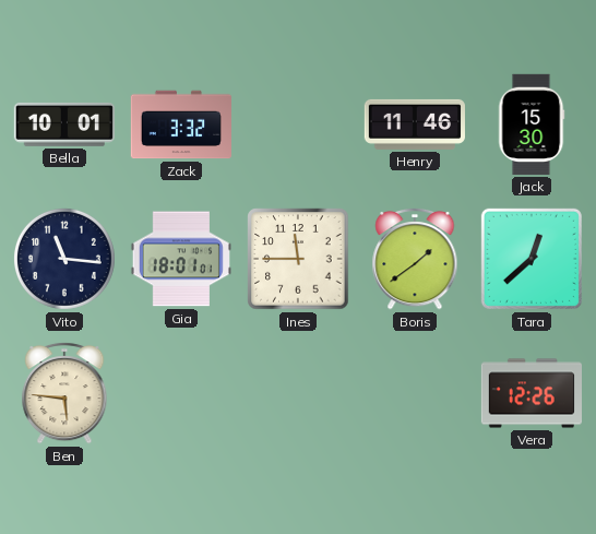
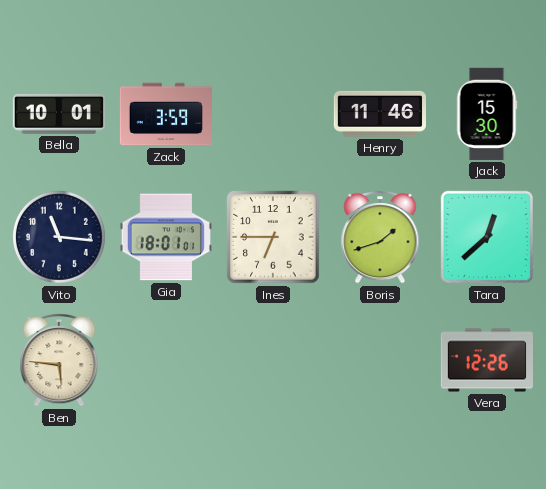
Zack: 3:32 -> 3:59 (166, 114)
Ines: 11:45 -> 6:45 (273, 237)
Boris: 1:39 -> 1:42 (380, 237)
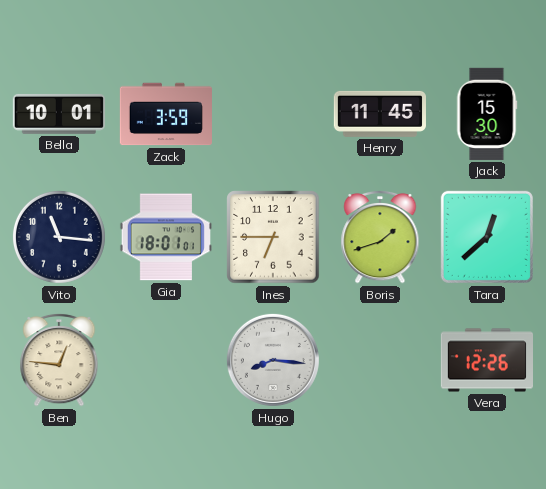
Henry: 11:46 -> 11:45 (380, 114)
Ben: 5:46 -> 12:46 (59, 360)
Hugo: none -> 8:16 (273, 360)
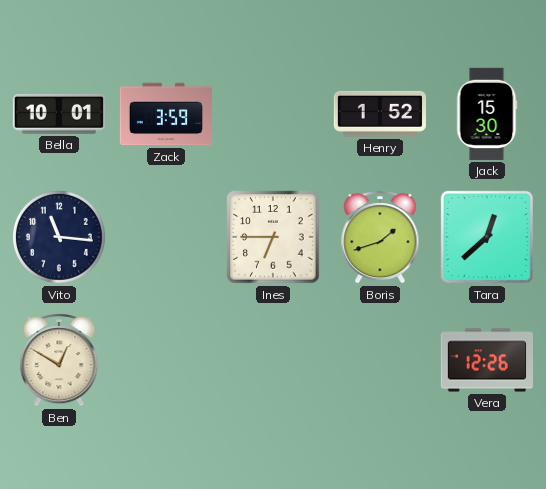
Henry: 11:45 -> 1:52 (380, 114)
Gia: 18:01 -> none (166, 237)
Ben: 12:46 -> 12:50 (59, 360)
Hugo: 8:16 -> none (273, 360)
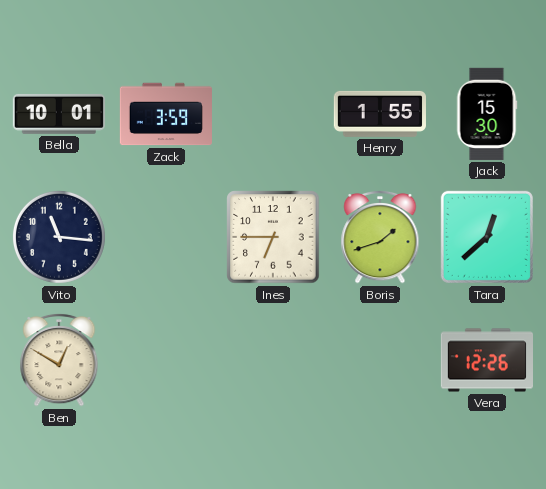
Henry: 1:52 -> 1:55 (380, 114)
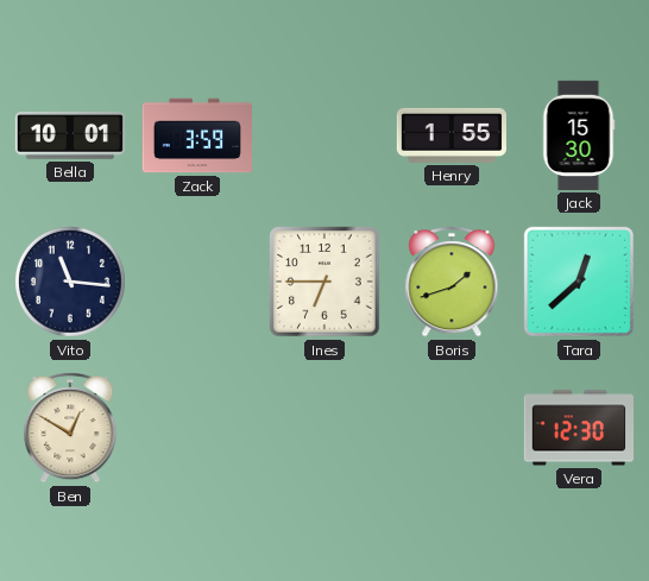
Vera: 12:26 -> 12:30 (578, 428)
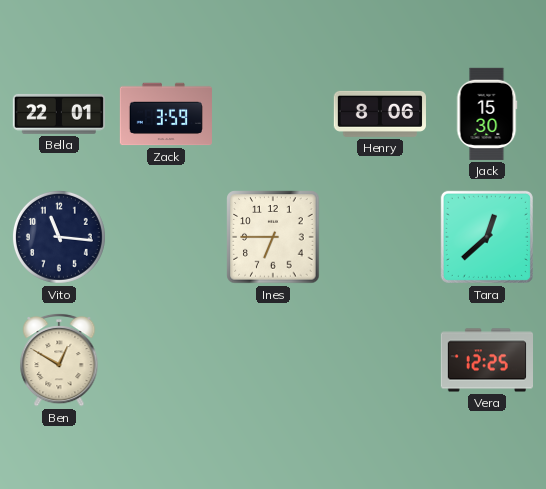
Bella: 10:01 -> 22:01 (59, 114)
Henry: 1:55 -> 8:06 (380, 114)
Boris: 1:42 -> none (452, 282)
Vera: 12:30 -> 12:25 (486, 360)
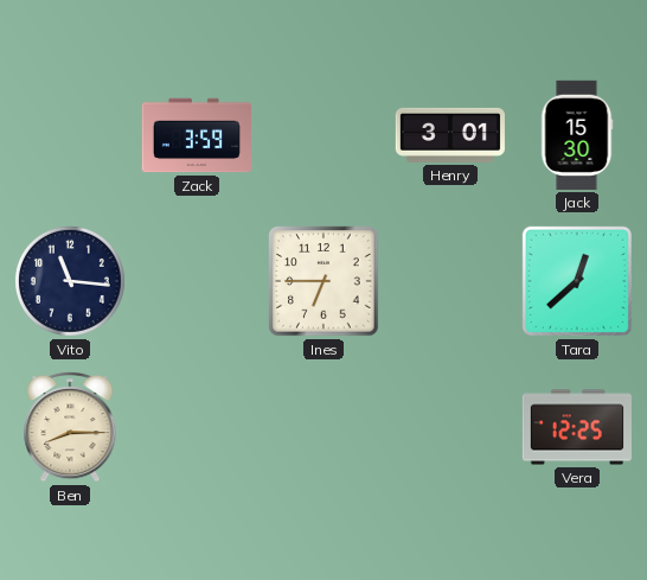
Bella: 22:01 -> none (59, 114)
Henry: 8:06 -> 3:01 (450, 135)
Ben: 12:50 -> 8:15 (70, 427)
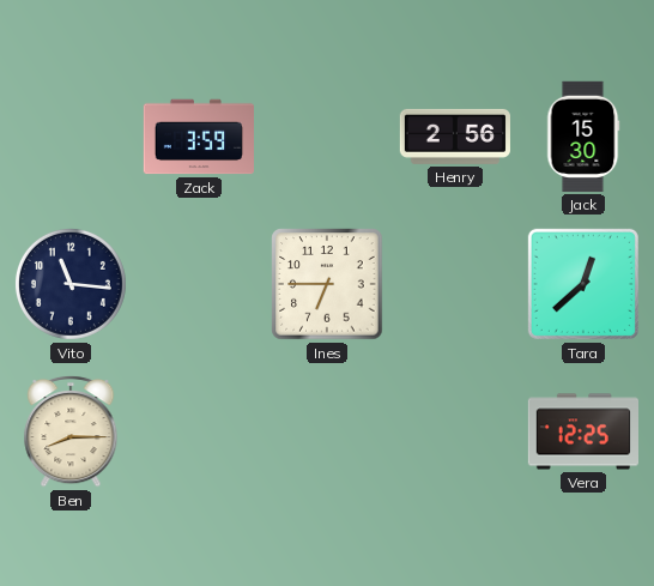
Henry: 3:01 -> 2:56 (455, 137)
